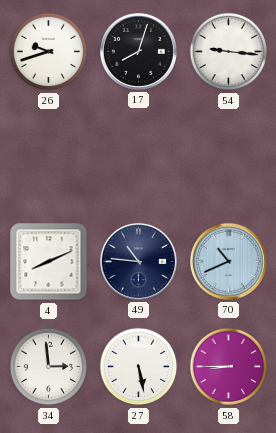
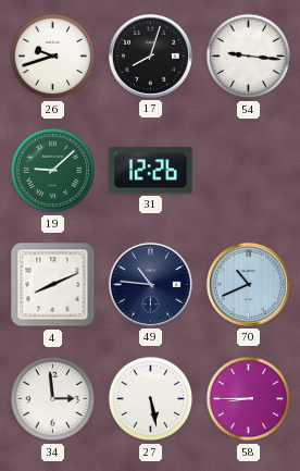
19: none -> 9:08 (53, 171)
31: none -> 12:26 (151, 171)
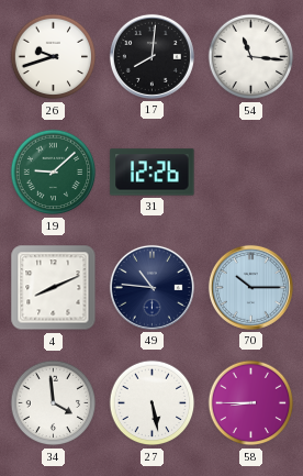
17: 8:03 -> 8:01 (151, 56)
54: 9:16 -> 11:16 (251, 57)
70: 10:41 -> 10:15 (250, 287)
34: 2:59 -> 3:59 (54, 403)
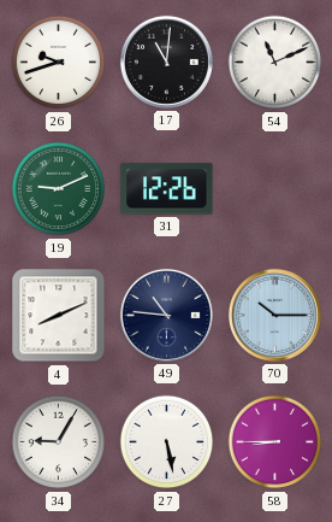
17: 8:01 -> 11:01 (166, 61)
54: 11:16 -> 11:11 (275, 63)
19: 9:08 -> 9:11 (59, 189)
34: 3:59 -> 9:05 (59, 442)
